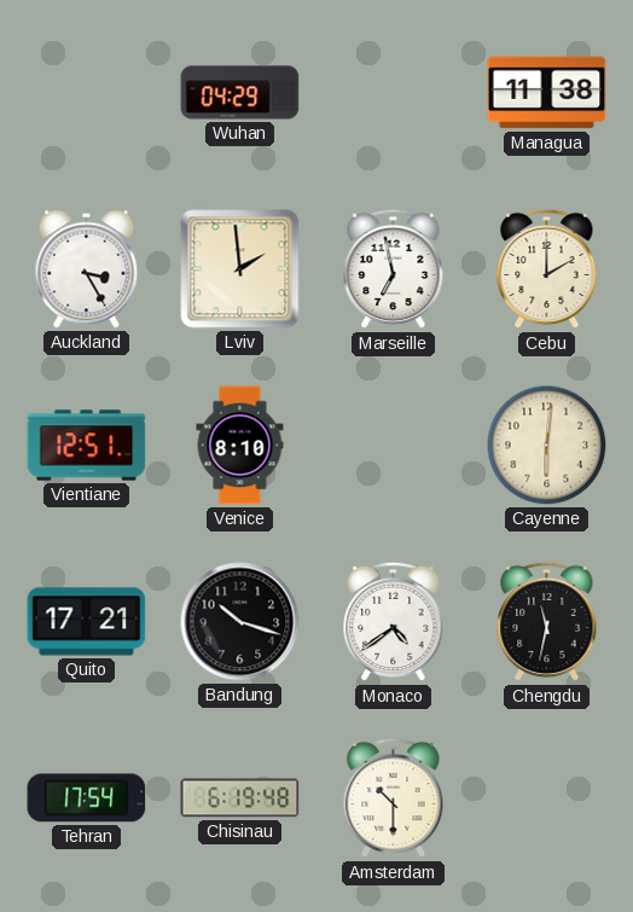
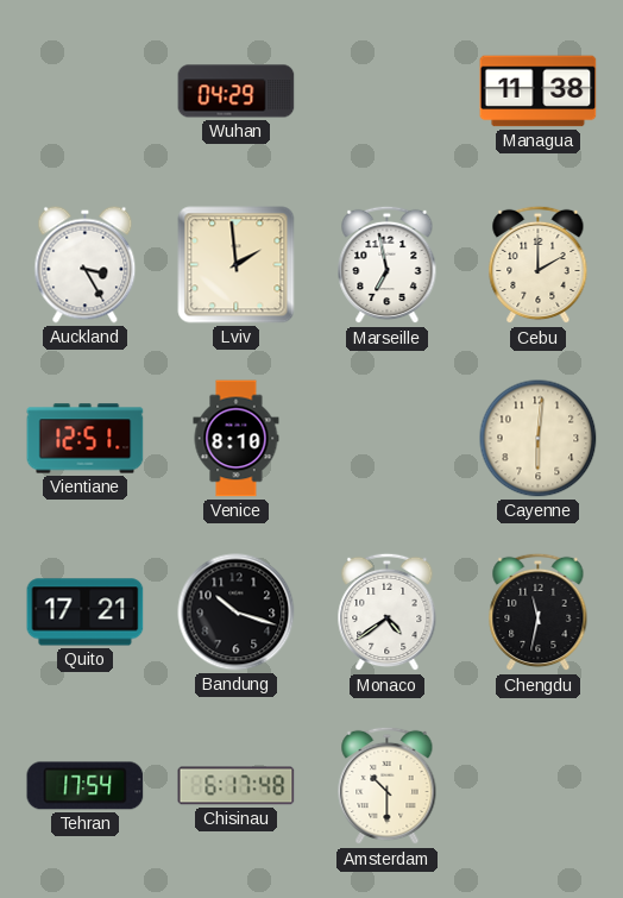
Chisinau: 6:19 -> 6:17 (237, 786)
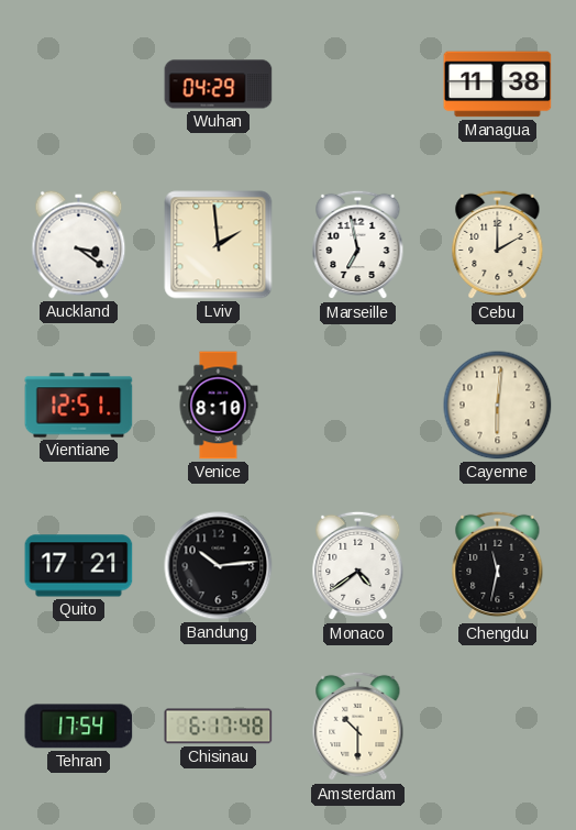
Auckland: 3:25 -> 3:21 (79, 245)
Bandung: 10:18 -> 10:14 (219, 566)
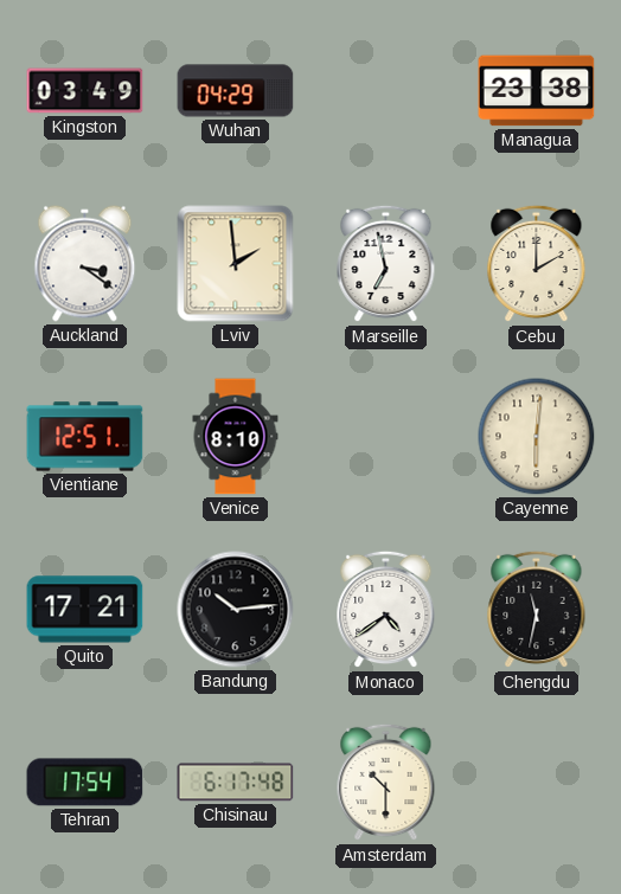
Kingston: none -> 03:49 (85, 91)
Managua: 11:38 -> 23:38 (537, 91)
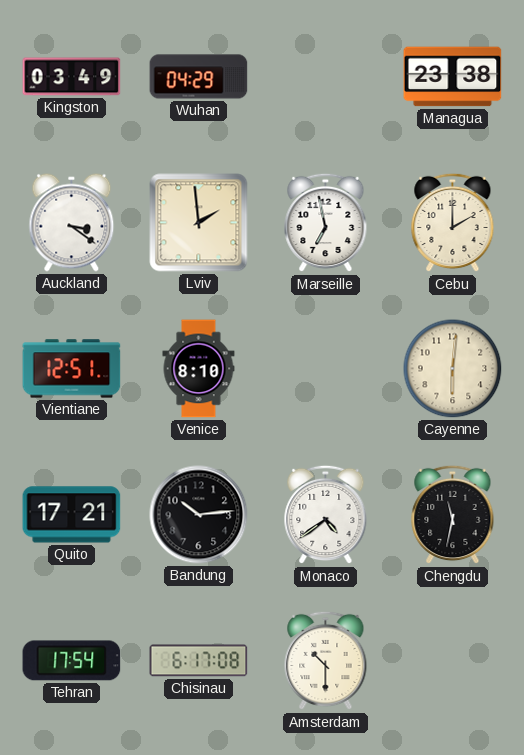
Chisinau: 6:17:48 -> 6:17:08 (199, 661)
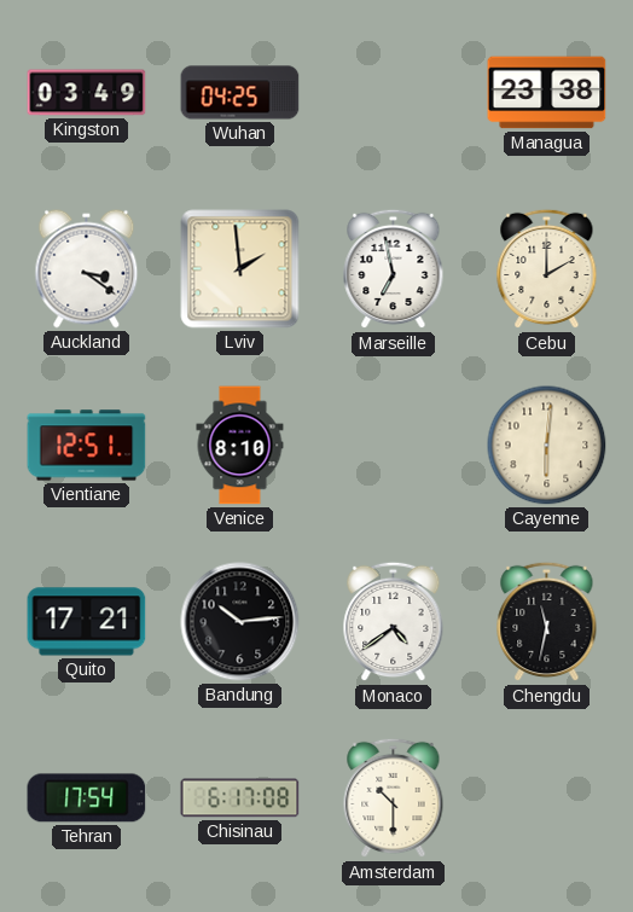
Wuhan: 04:29 -> 04:25 (240, 93)
